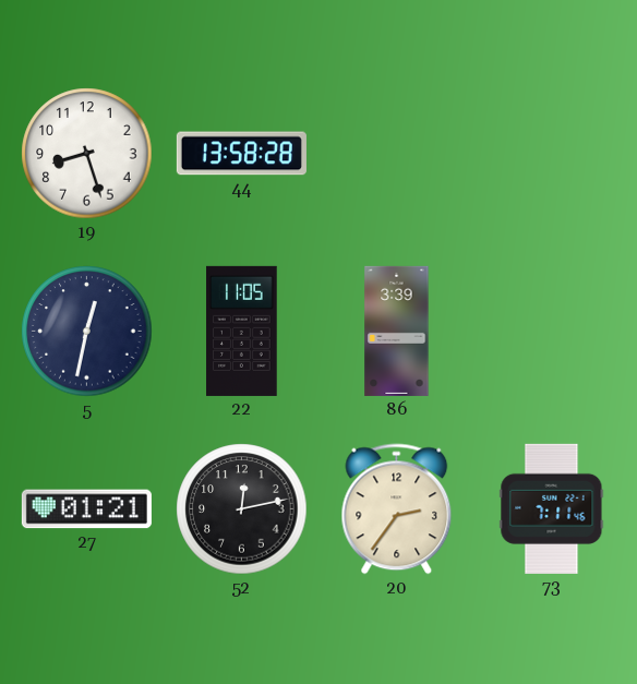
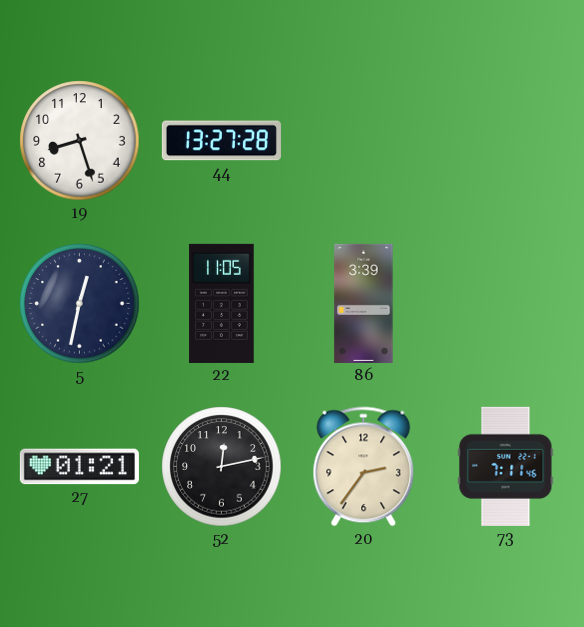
44: 13:58 -> 13:27 (221, 141)
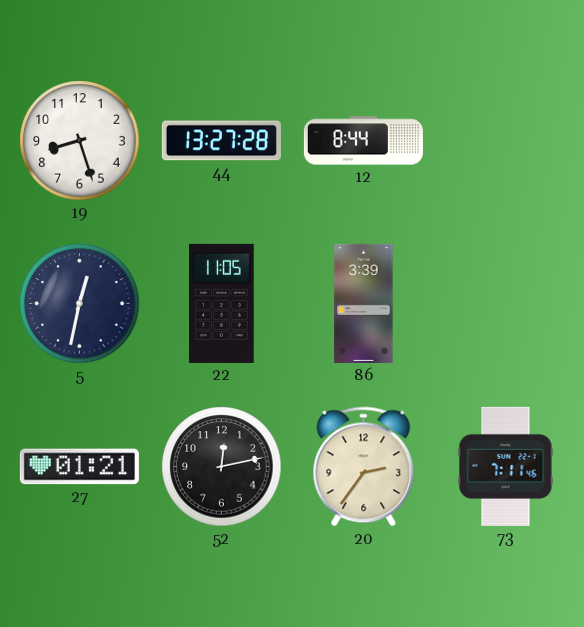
12: none -> 8:44 (363, 141)
